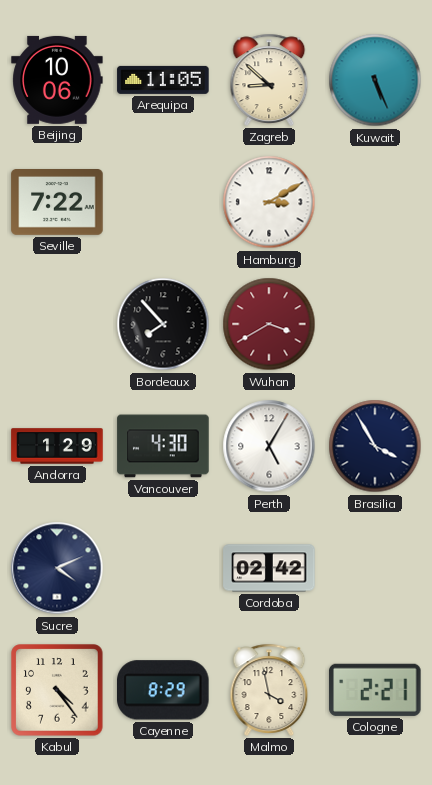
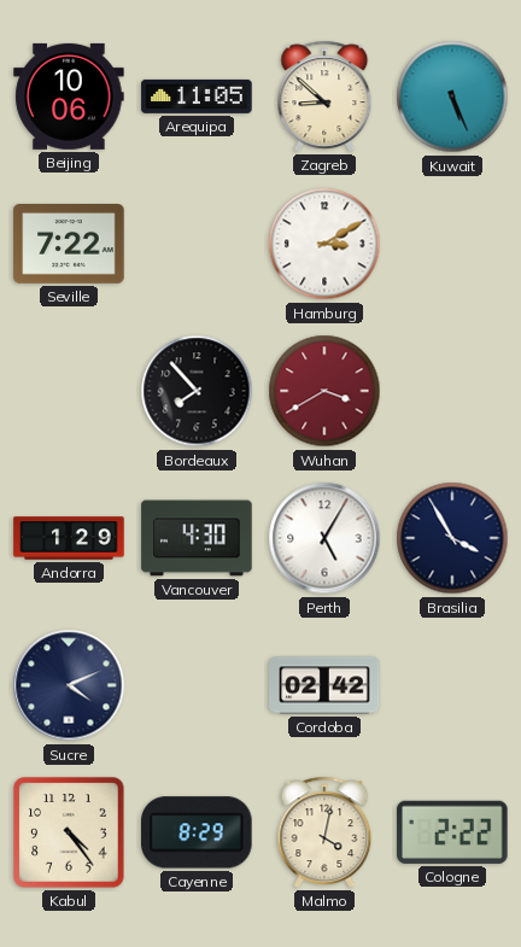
Malmo: 3:58 -> 4:02 (324, 832)
Cologne: 2:21 -> 2:22 (452, 832)
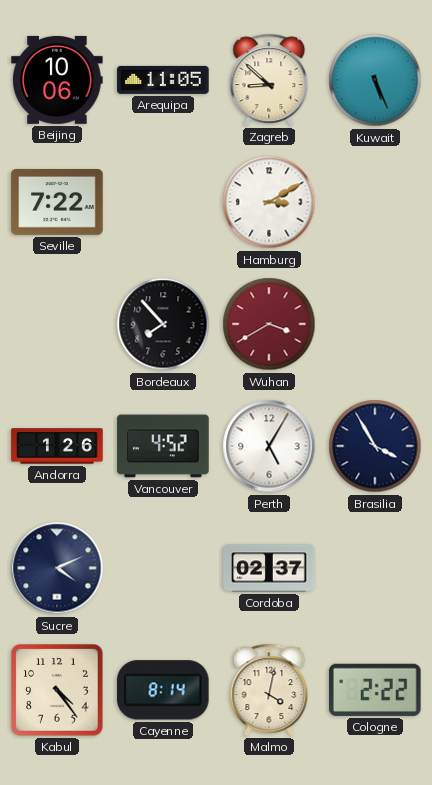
Andorra: 1:29 -> 1:26 (57, 446)
Vancouver: 4:30 -> 4:52 (163, 446)
Cordoba: 02:42 -> 02:37 (269, 568)
Cayenne: 8:29 -> 8:14 (163, 690)
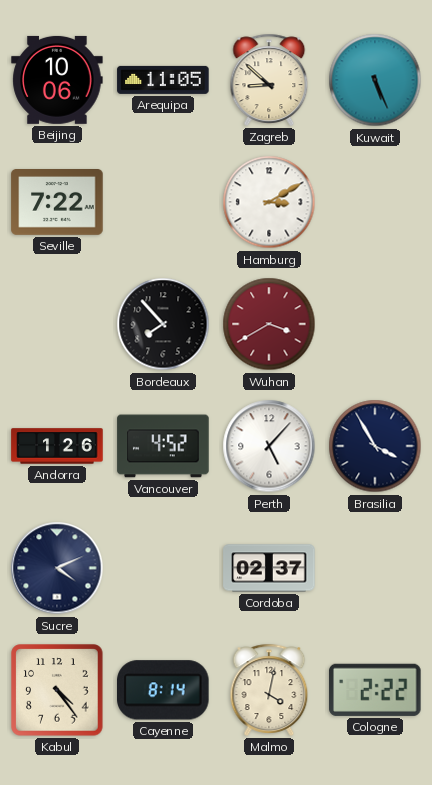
Perth: 5:05 -> 5:07 (269, 446)
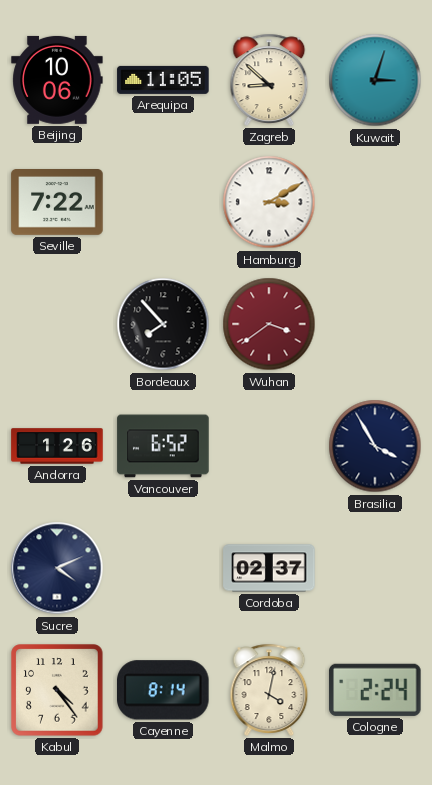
Kuwait: 5:26 -> 3:03 (375, 80)
Wuhan: 3:40 -> 3:39 (269, 324)
Vancouver: 4:52 -> 6:52 (163, 446)
Perth: 5:07 -> none (269, 446)
Cologne: 2:22 -> 2:24 (375, 690)
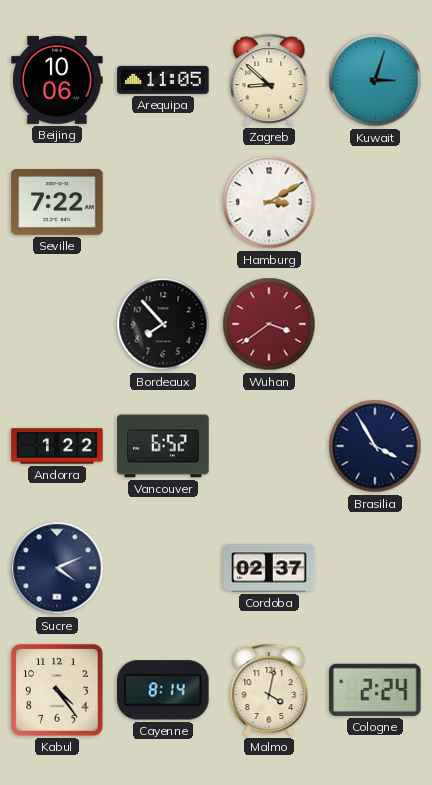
Andorra: 1:26 -> 1:22 (57, 446)
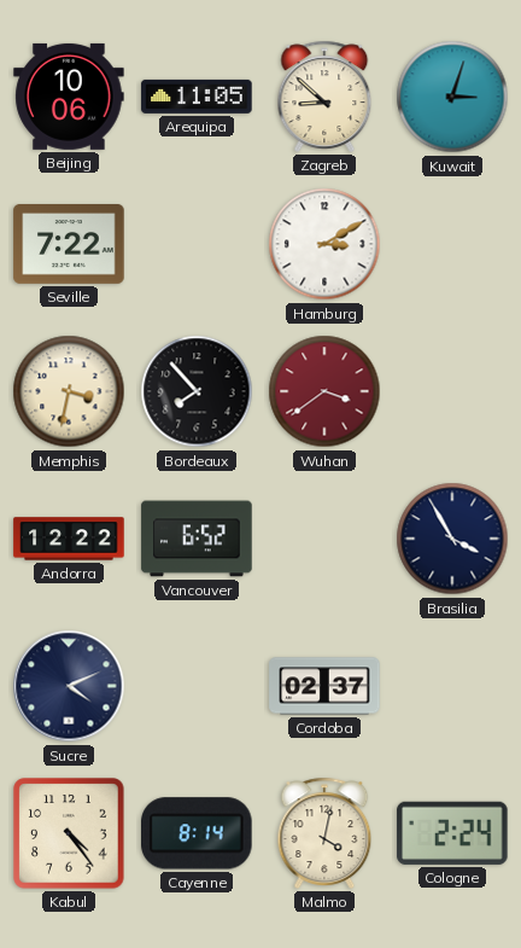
Memphis: none -> 3:32 (69, 391)
Andorra: 1:22 -> 12:22 (69, 539)
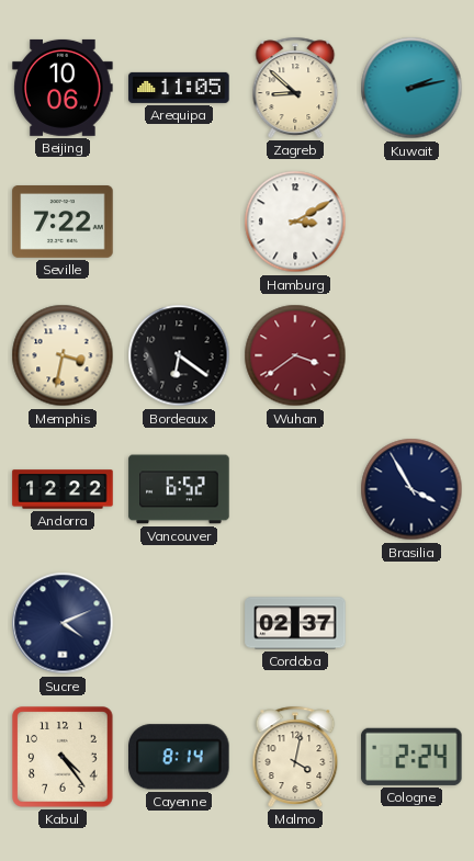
Kuwait: 3:03 -> 2:13 (411, 88)
Bordeaux: 7:53 -> 6:21 (179, 355)
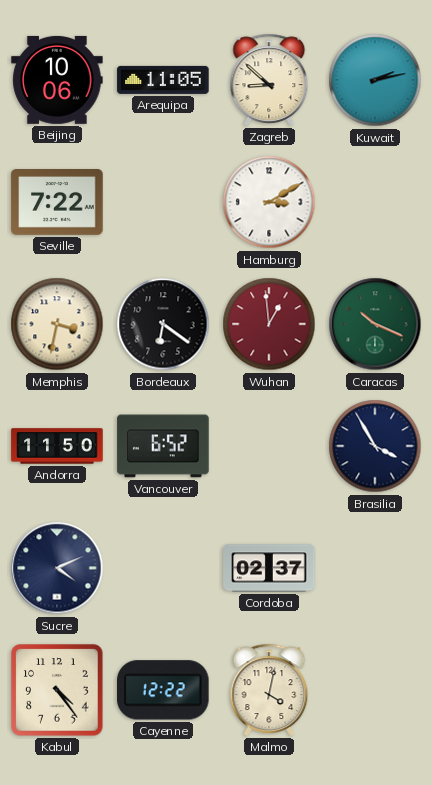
Wuhan: 3:39 -> 12:59 (269, 324)
Caracas: none -> 10:19 (375, 324)
Andorra: 12:22 -> 11:50 (57, 446)
Cayenne: 8:14 -> 12:22 (163, 690)
Cologne: 2:24 -> none (411, 757)
